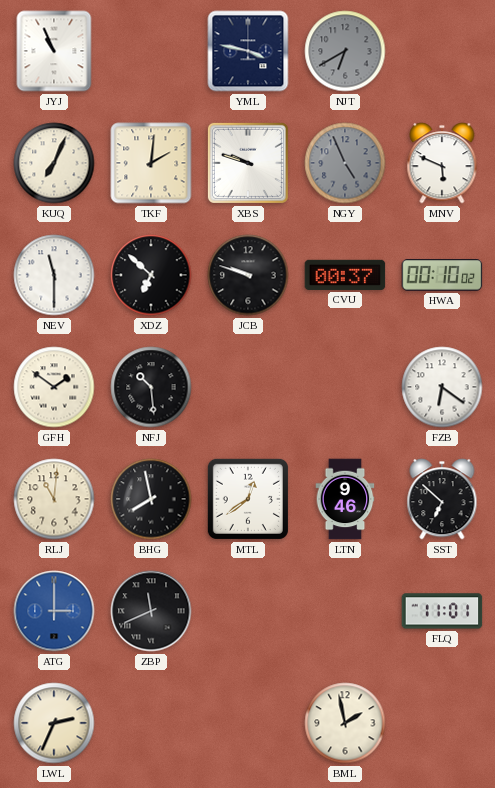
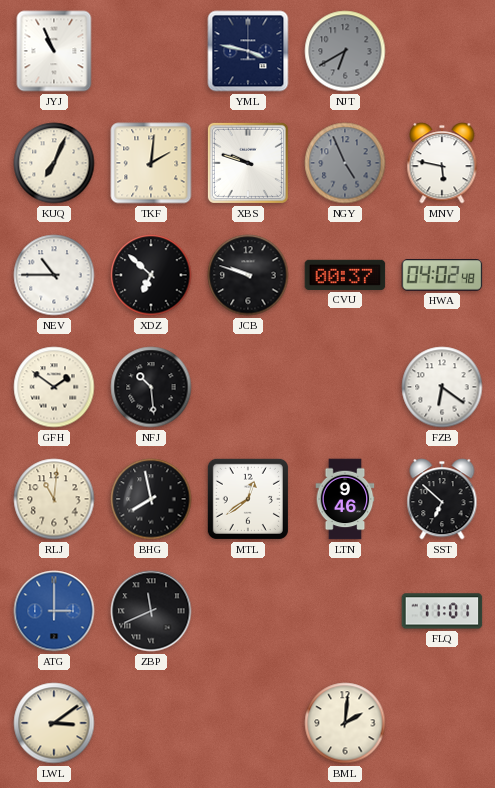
MNV: 5:49 -> 5:47 (442, 163)
NEV: 11:30 -> 10:45 (54, 275)
HWA: 00:10 -> 04:02 (442, 275)
LWL: 2:34 -> 3:09 (54, 723)
BML: 1:58 -> 2:01 (345, 723)
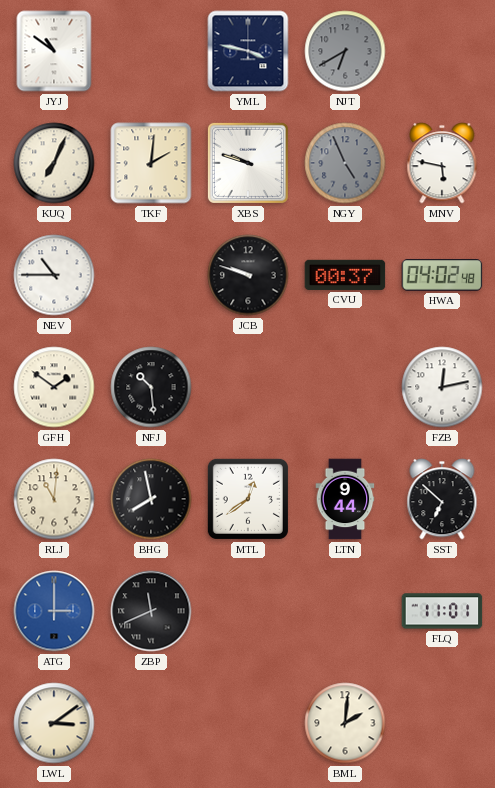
JYJ: 10:56 -> 10:51 (54, 51)
XDZ: 6:52 -> none (151, 275)
FZB: 6:21 -> 12:13 (442, 387)
LTN: 9:46 -> 9:44 (345, 499)
